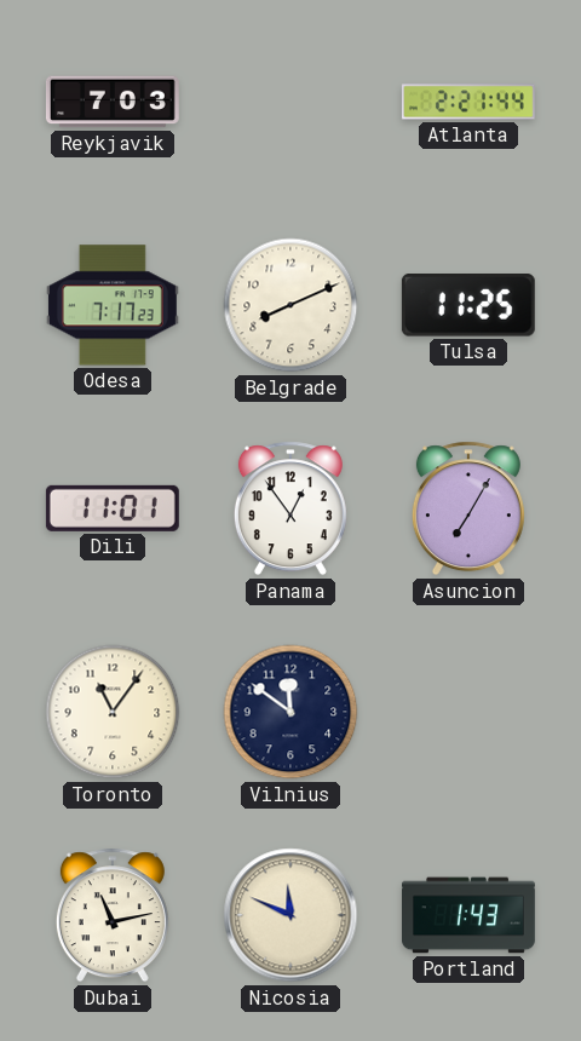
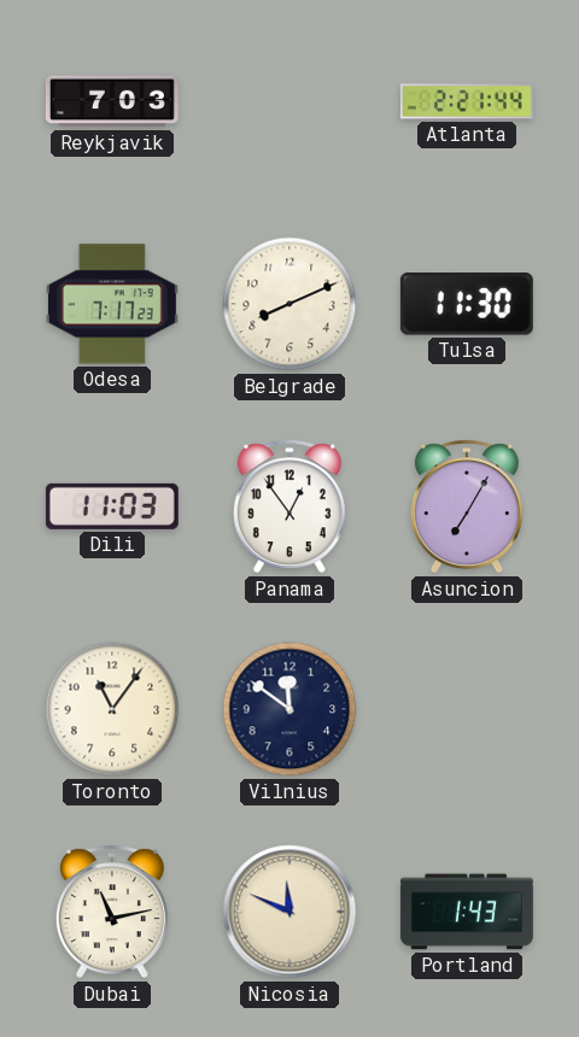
Tulsa: 11:25 -> 11:30 (467, 305)
Dili: 11:01 -> 11:03 (112, 506)
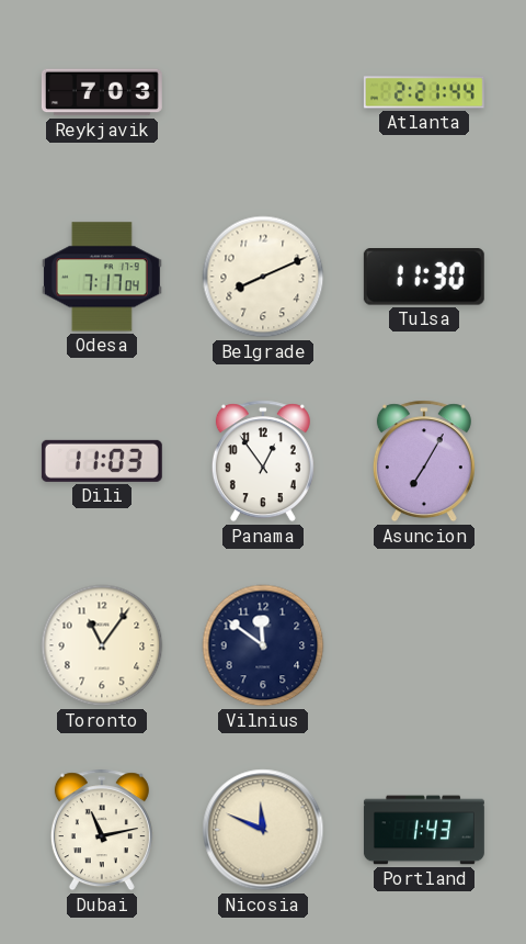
Odesa: 7:17:23 -> 7:17:04 (102, 277)
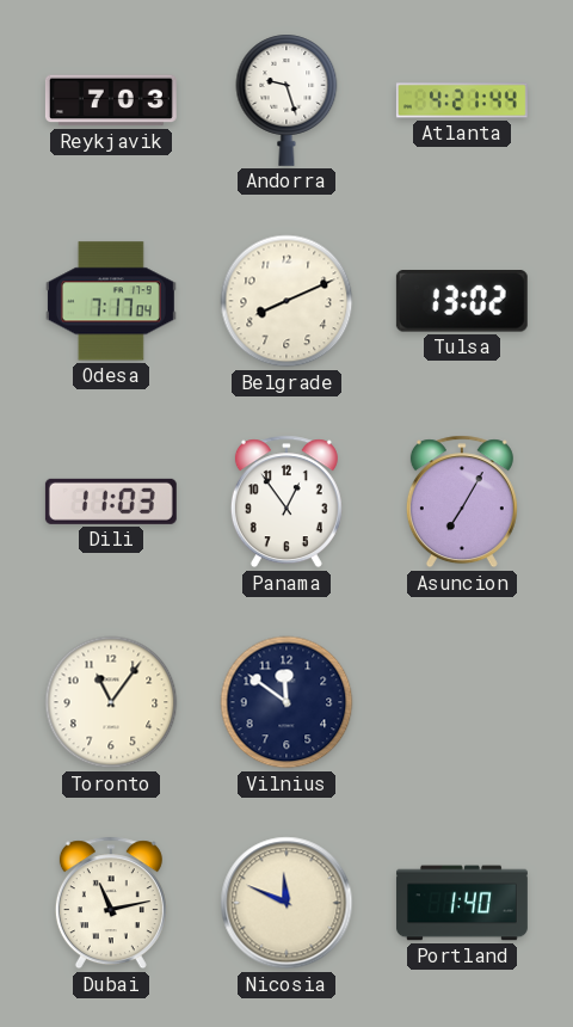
Andorra: none -> 9:27 (286, 100)
Atlanta: 2:21 -> 4:21 (462, 100)
Tulsa: 11:30 -> 13:02 (462, 302)
Portland: 1:43 -> 1:40 (462, 903)
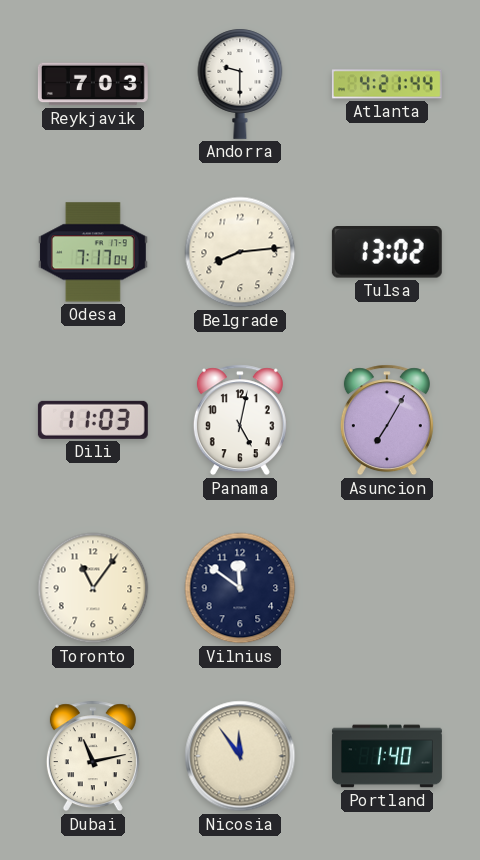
Andorra: 9:27 -> 9:30 (240, 84)
Belgrade: 8:11 -> 8:14 (240, 252)
Panama: 12:54 -> 5:02 (240, 420)
Nicosia: 11:49 -> 11:54 (240, 756)
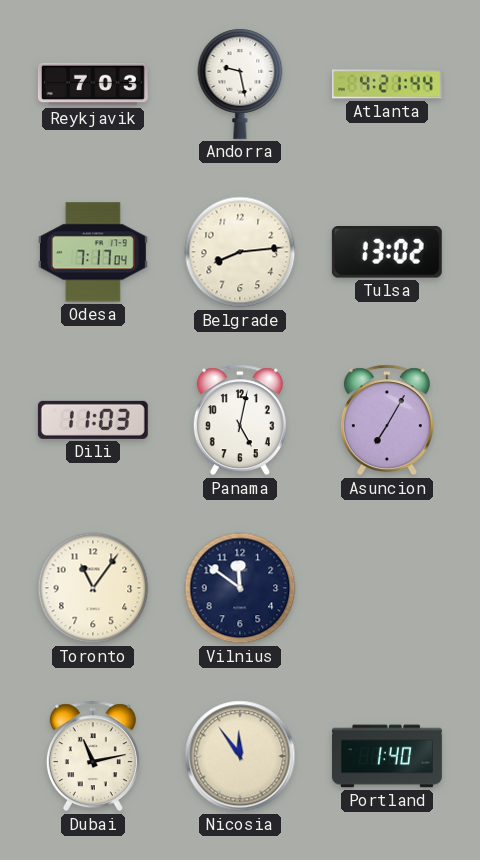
Andorra: 9:30 -> 9:28 (240, 84)
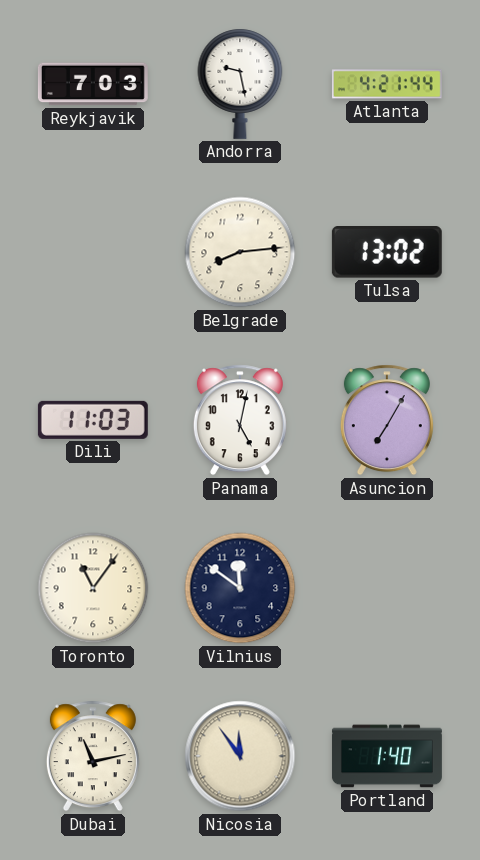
Odesa: 7:17 -> none (93, 252)
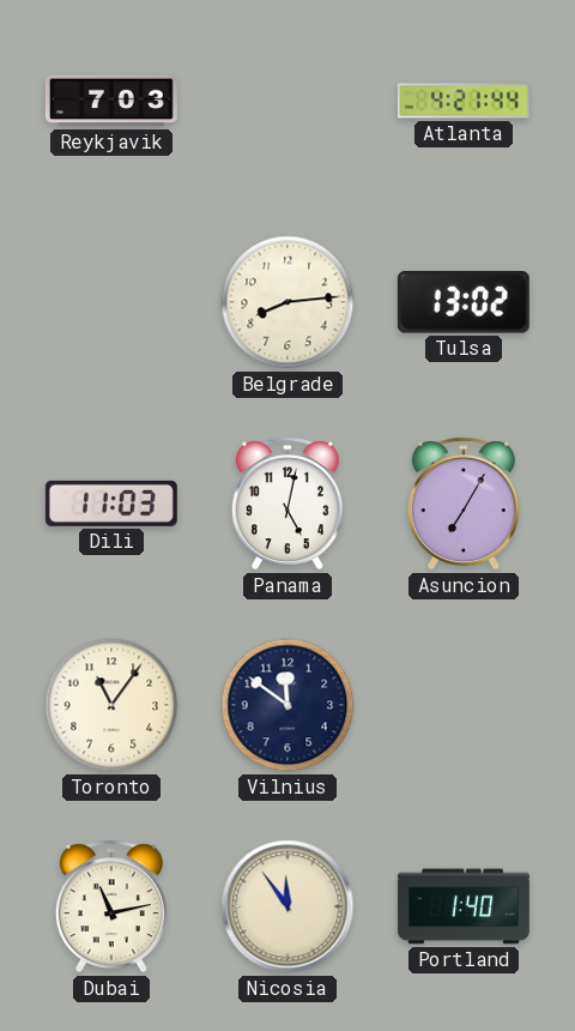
Andorra: 9:28 -> none (240, 84)
